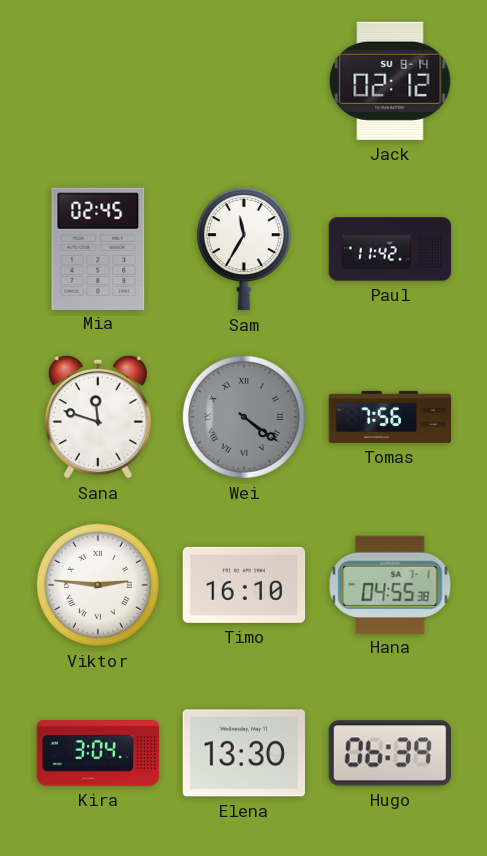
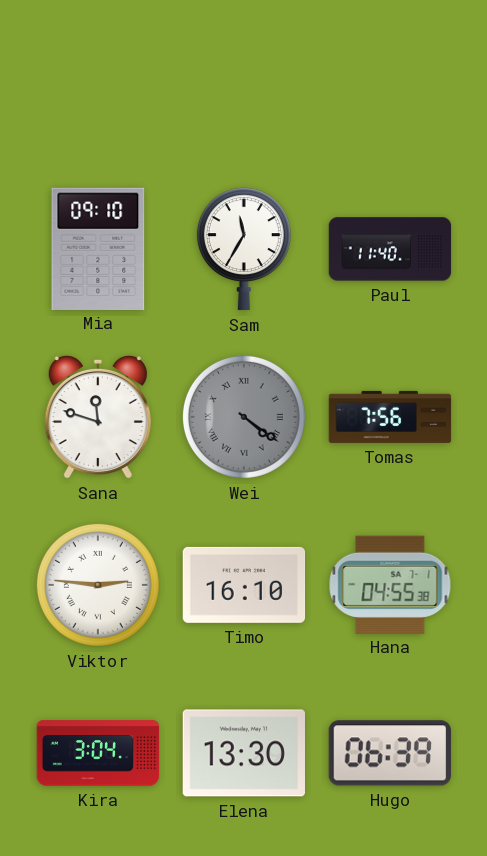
Jack: 02:12 -> none (390, 81)
Mia: 02:45 -> 09:10 (98, 248)
Paul: 11:42 -> 11:40 (390, 249)
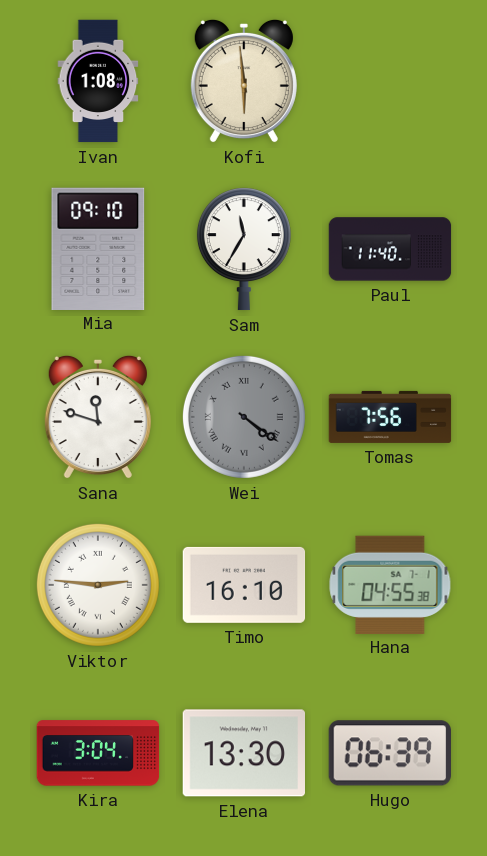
Ivan: none -> 1:08 (98, 81)
Kofi: none -> 5:59 (244, 81)
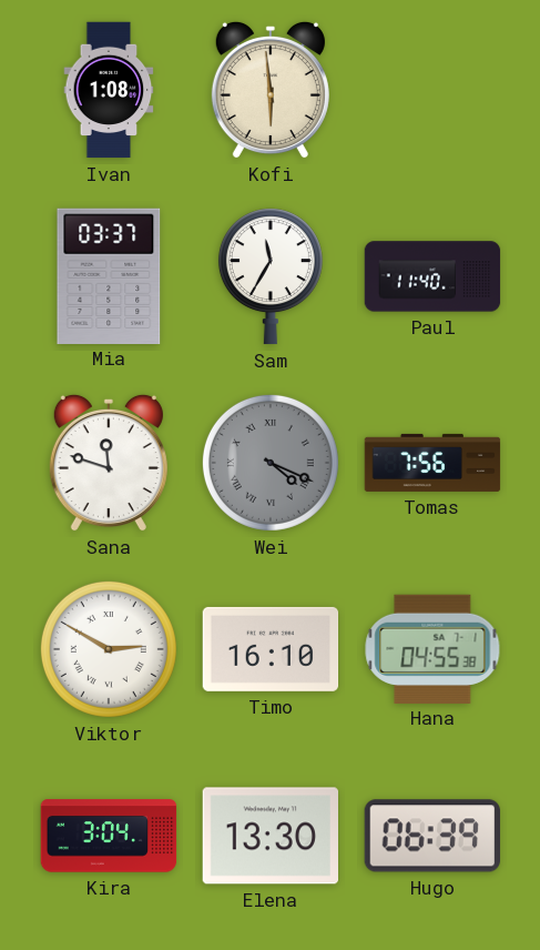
Mia: 09:10 -> 03:37 (109, 275)
Wei: 4:21 -> 4:19 (271, 463)
Viktor: 2:46 -> 2:50 (109, 649)
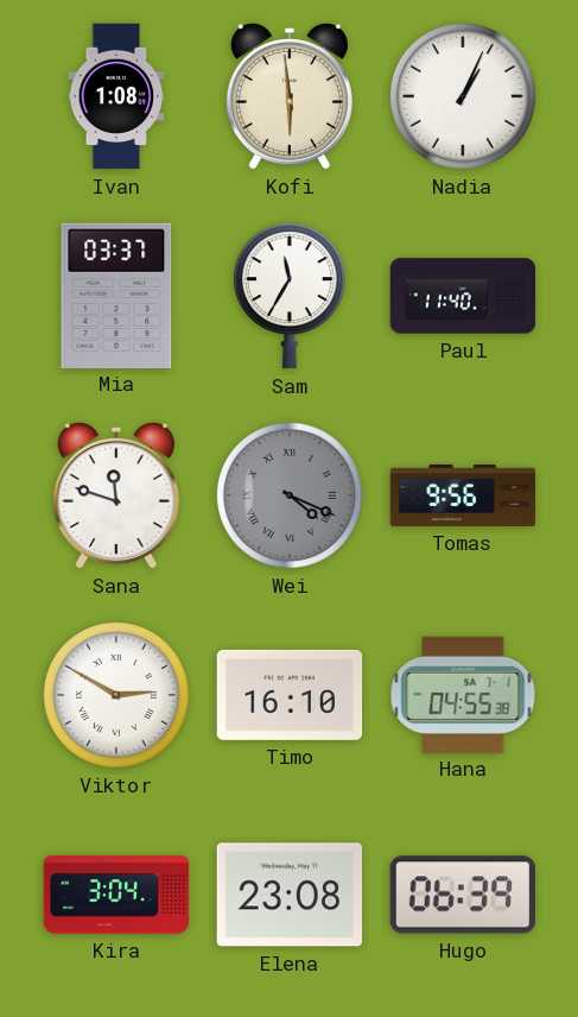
Nadia: none -> 1:04 (463, 96)
Tomas: 7:56 -> 9:56 (463, 495)
Elena: 13:30 -> 23:08 (290, 895)
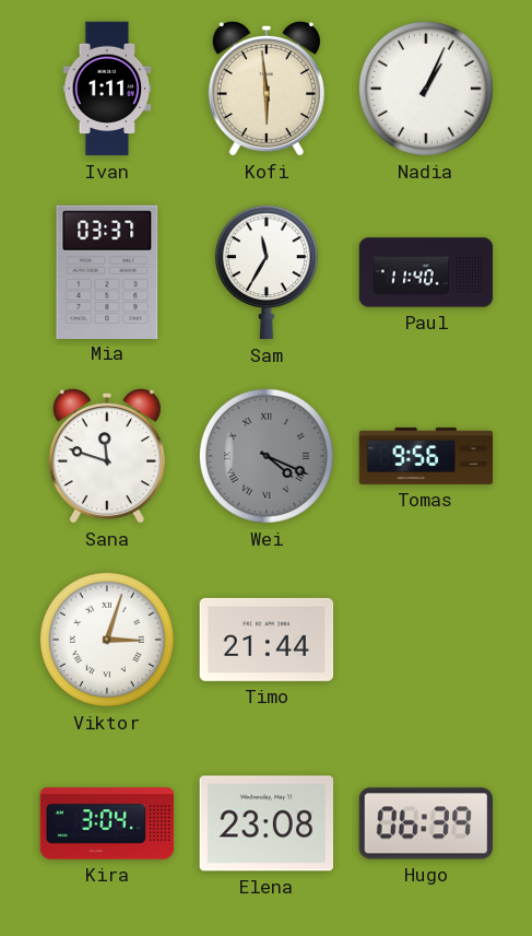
Ivan: 1:08 -> 1:11 (107, 89)
Viktor: 2:50 -> 3:03 (107, 640)
Timo: 16:10 -> 21:44 (267, 640)
Hana: 04:55 -> none (463, 694)
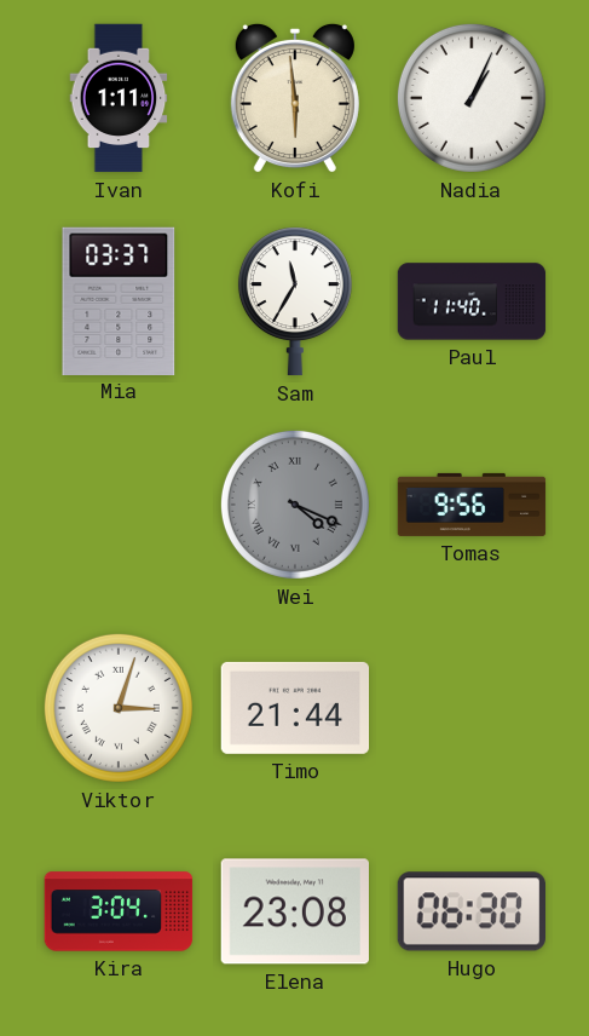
Sana: 11:48 -> none (107, 456)
Hugo: 06:39 -> 06:30 (470, 911)
